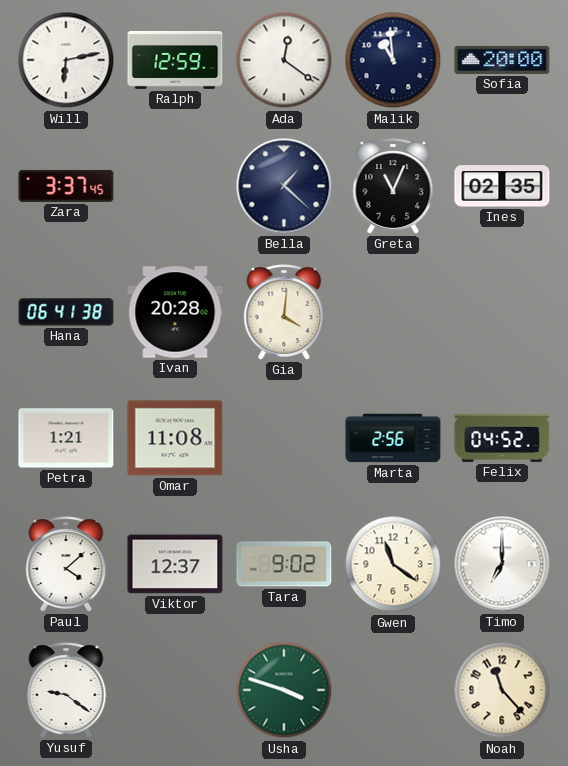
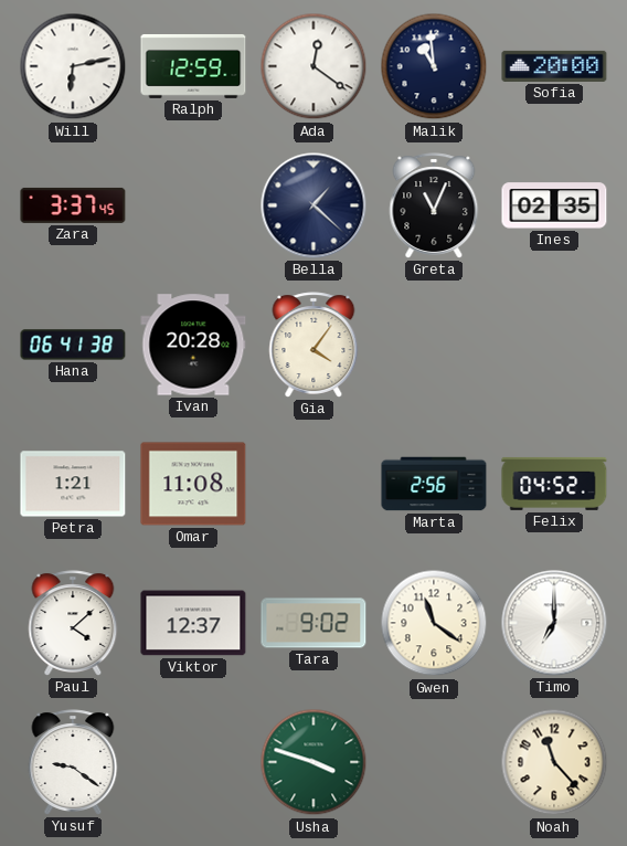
Gia: 4:01 -> 4:06 (313, 345)
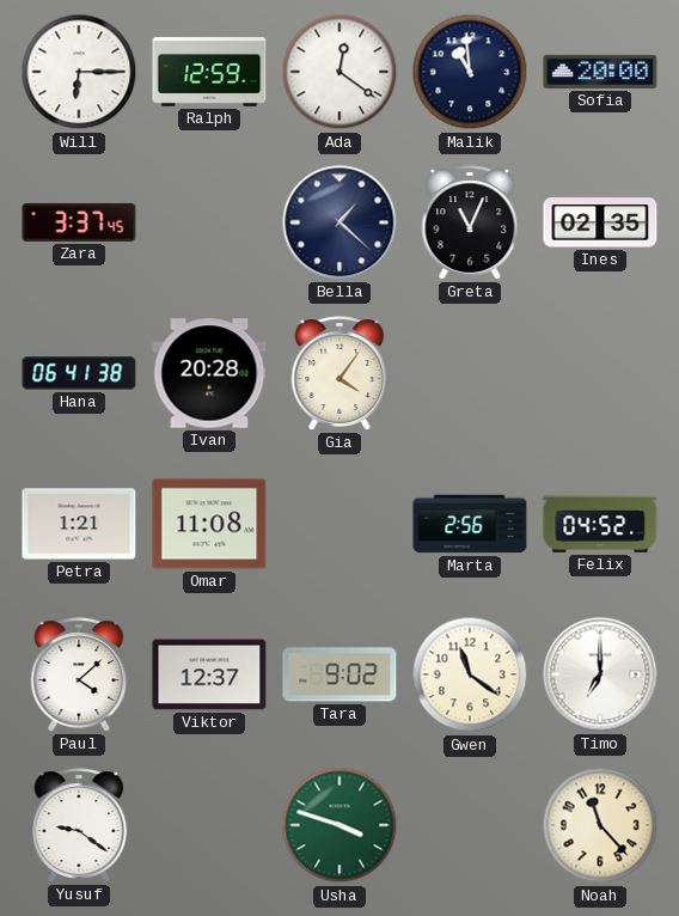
Will: 6:13 -> 6:15 (79, 72)
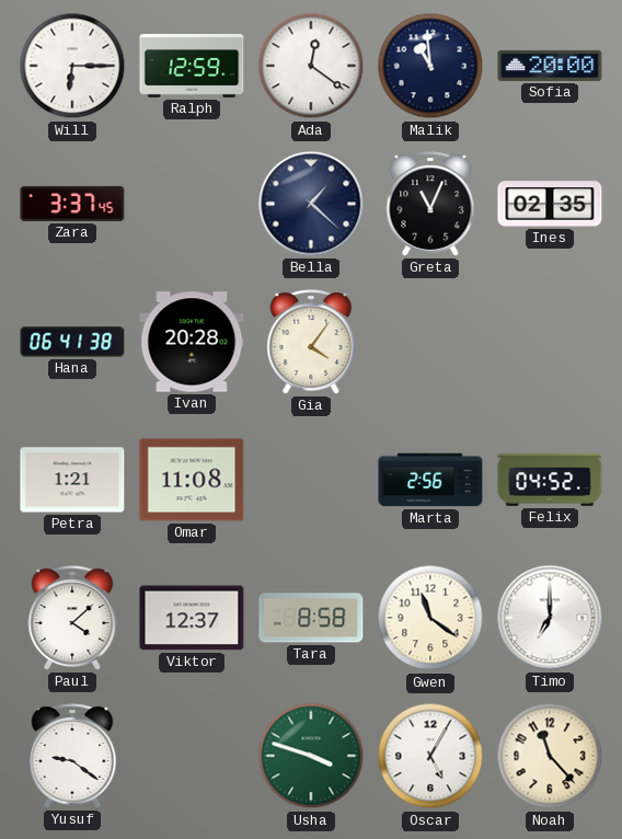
Tara: 9:02 -> 8:58 (311, 618)
Oscar: none -> 5:05 (430, 756)
